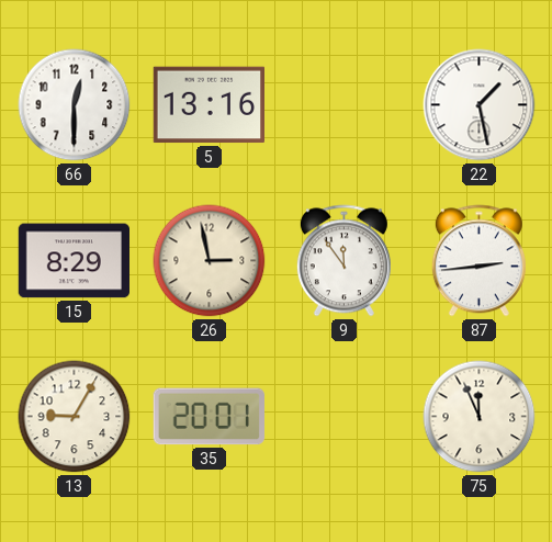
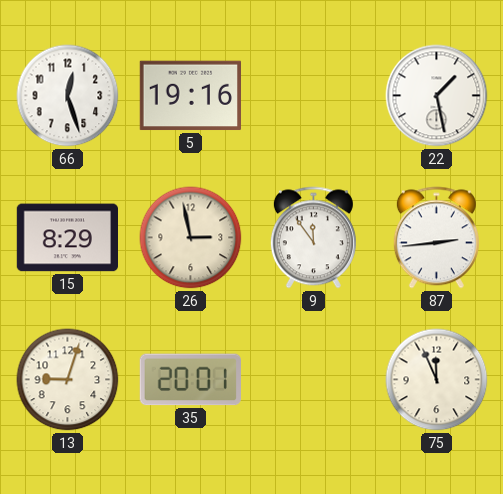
66: 12:30 -> 12:27 (68, 96)
5: 13:16 -> 19:16 (190, 96)
13: 9:05 -> 9:03 (68, 380)
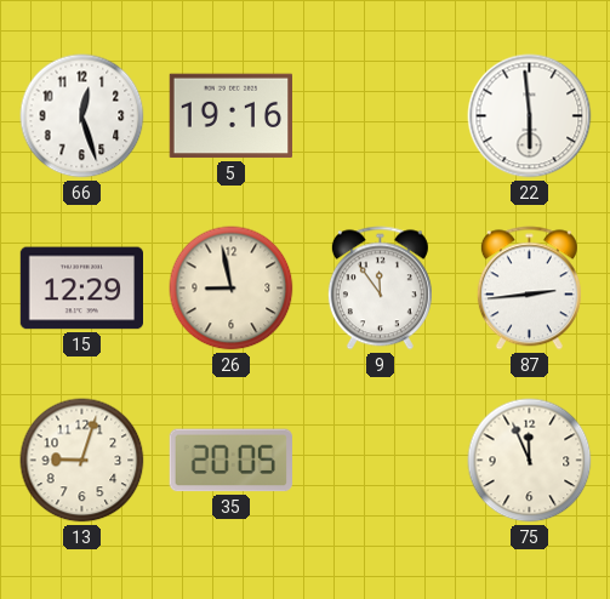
22: 1:28 -> 5:59 (530, 116)
15: 8:29 -> 12:29 (82, 289)
26: 2:58 -> 8:58 (232, 289)
35: 20:01 -> 20:05 (230, 461)
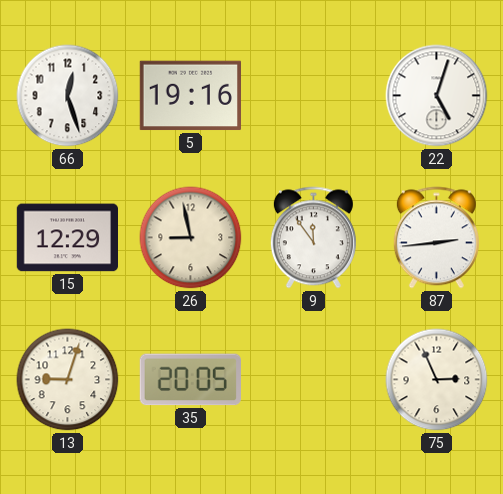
22: 5:59 -> 5:03 (437, 96)
75: 11:56 -> 2:56 (437, 380)
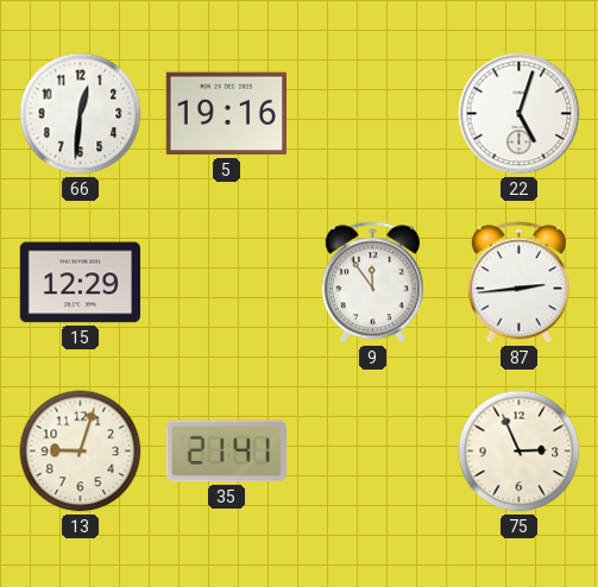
66: 12:27 -> 12:31 (81, 114)
26: 8:58 -> none (191, 238)
35: 20:05 -> 21:41 (226, 452)
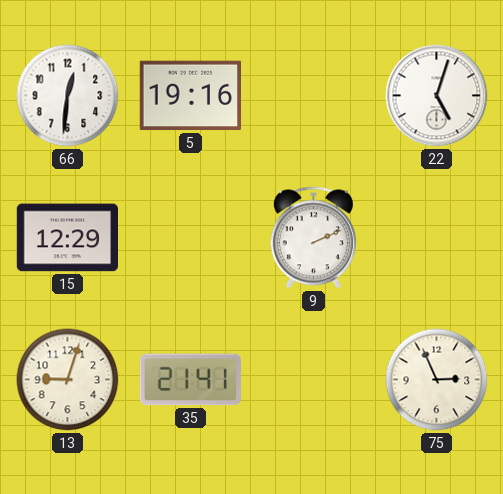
9: 11:54 -> 2:11 (313, 238)
87: 2:44 -> none (518, 283)
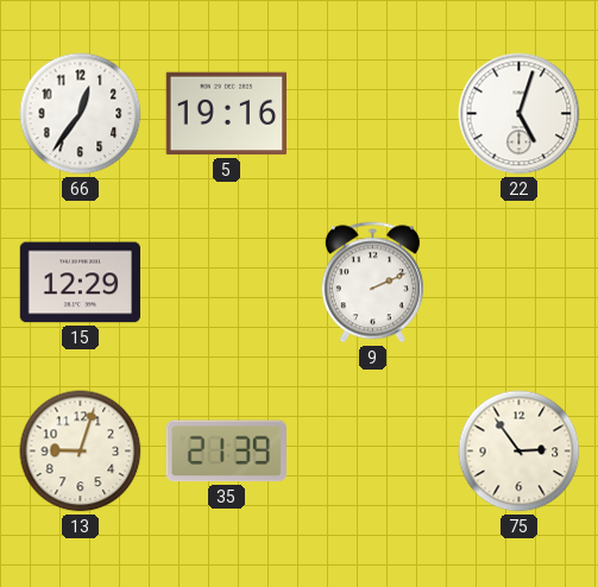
66: 12:31 -> 12:36 (81, 114)
35: 21:41 -> 21:39 (226, 452)
75: 2:56 -> 2:54 (520, 452)
